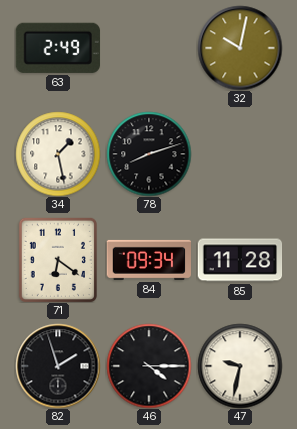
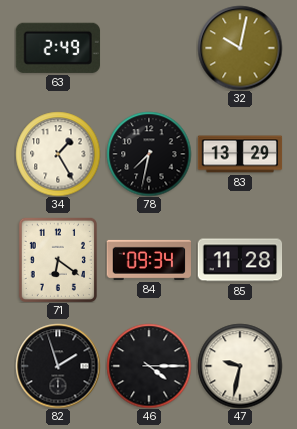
34: 1:28 -> 1:25 (58, 154)
78: 8:12 -> 7:32 (149, 154)
83: none -> 13:29 (240, 154)
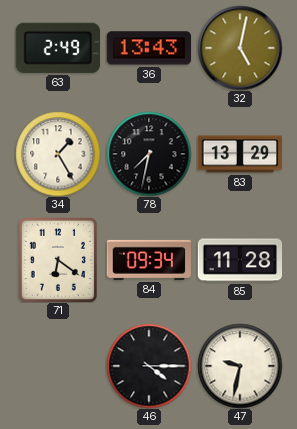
36: none -> 13:43 (149, 48)
32: 10:02 -> 5:02 (240, 48)
82: 1:57 -> none (58, 366)
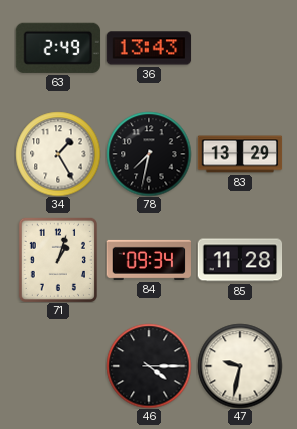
32: 5:02 -> none (240, 48)
71: 6:21 -> 1:03 (58, 260)
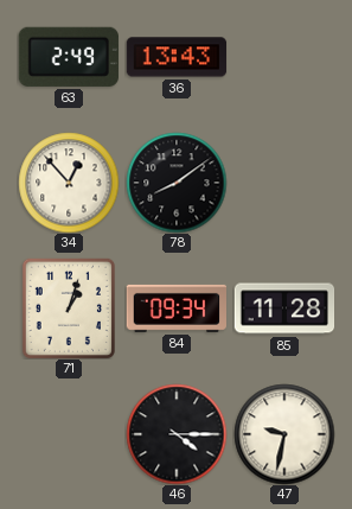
34: 1:25 -> 12:53 (69, 183)
78: 7:32 -> 8:09 (177, 183)
83: 13:29 -> none (240, 154)
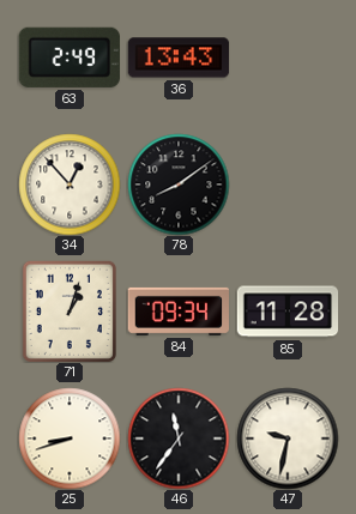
25: none -> 8:42 (70, 439)
46: 4:15 -> 11:36 (179, 439)
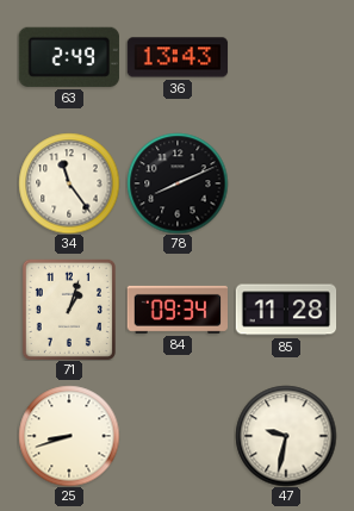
34: 12:53 -> 11:24 (69, 183)
78: 8:09 -> 8:11 (178, 183)
46: 11:36 -> none (179, 439)
